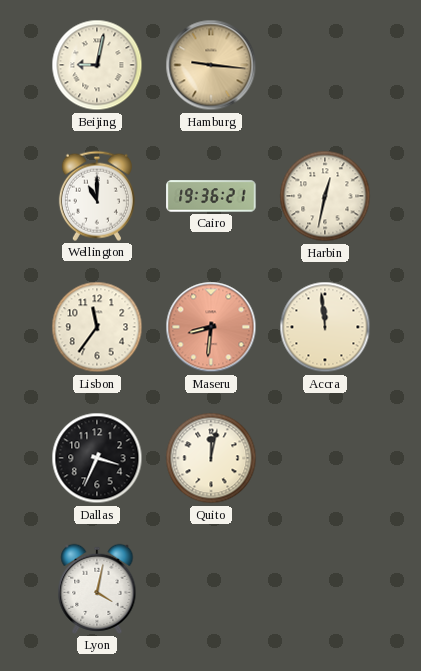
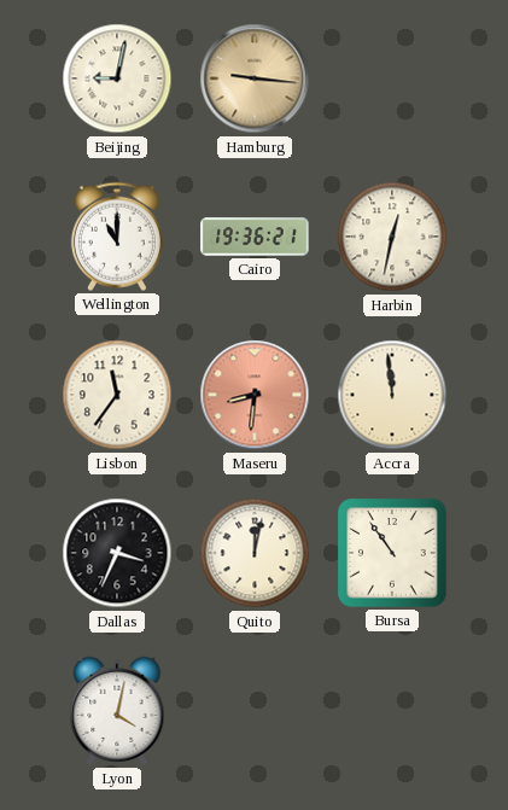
Bursa: none -> 10:54 (392, 553)
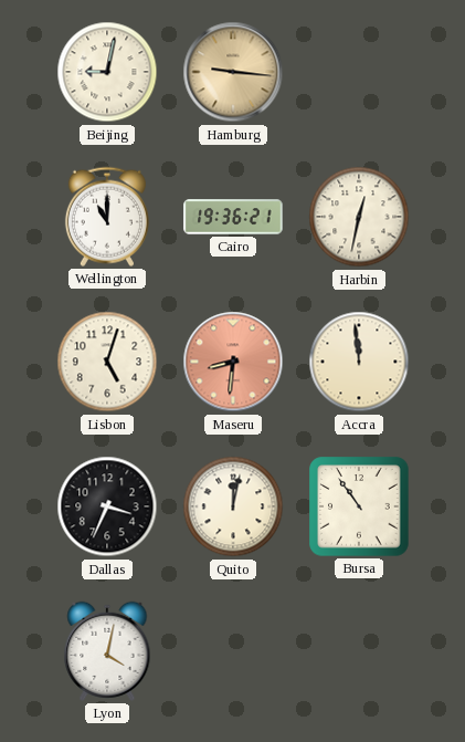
Lisbon: 11:36 -> 5:03 (107, 362)
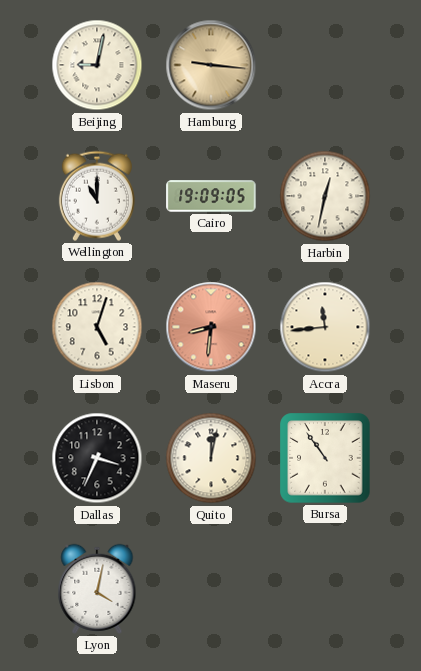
Cairo: 19:36 -> 19:09 (211, 196)
Accra: 11:59 -> 11:44 (325, 327)
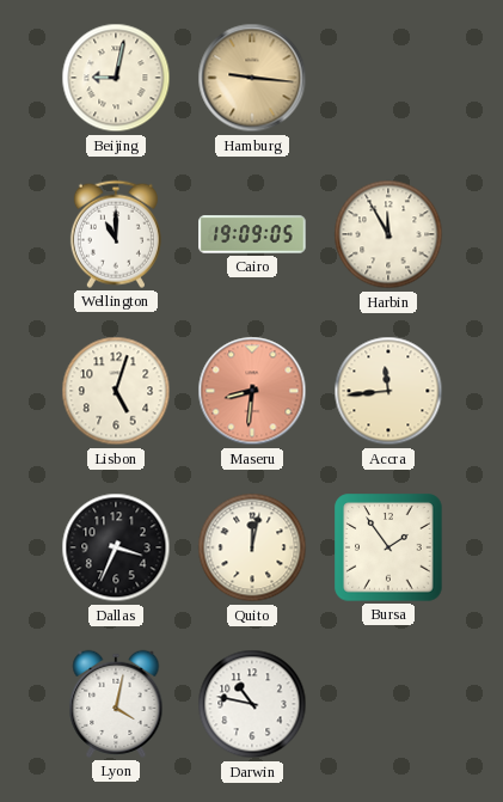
Harbin: 12:32 -> 11:55 (388, 234)
Bursa: 10:54 -> 1:54 (388, 547)
Darwin: none -> 10:47 (252, 704)
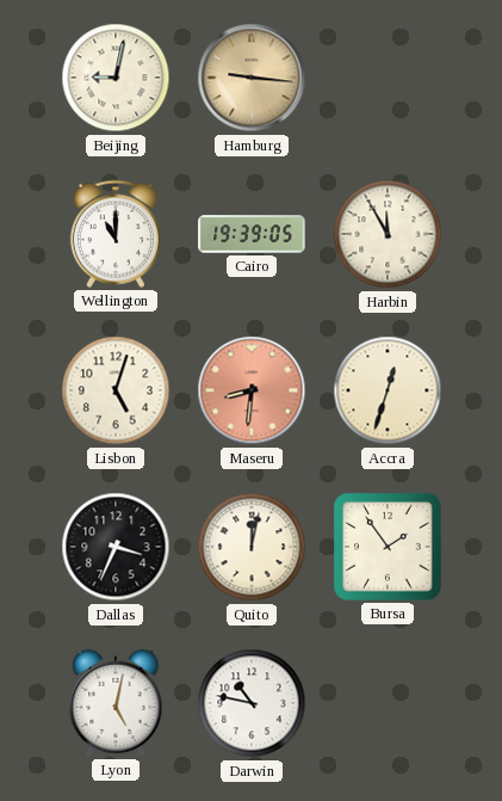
Cairo: 19:09 -> 19:39 (252, 234)
Accra: 11:44 -> 12:33 (388, 390)
Lyon: 4:02 -> 5:02 (116, 703)
